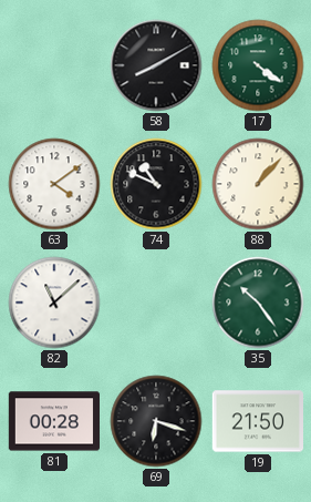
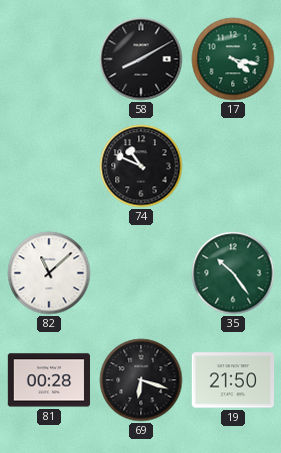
17: 4:21 -> 4:17 (233, 59)
63: 4:09 -> none (54, 184)
88: 1:07 -> none (258, 184)
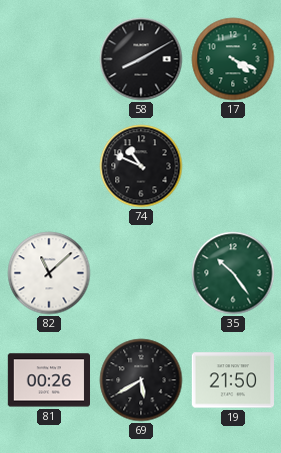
17: 4:17 -> 4:19 (233, 59)
81: 00:28 -> 00:26 (48, 380)
69: 6:18 -> 5:40 (141, 380)
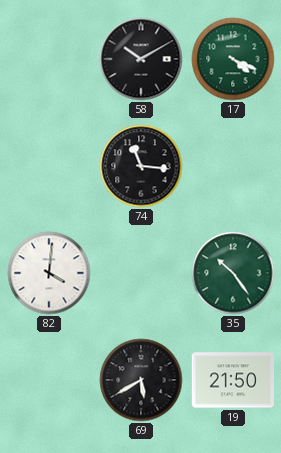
58: 8:10 -> 10:10 (141, 59)
74: 10:49 -> 11:16 (141, 166)
82: 11:08 -> 4:01 (49, 273)
81: 00:26 -> none (48, 380)
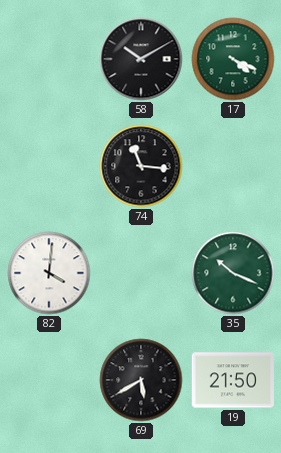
35: 10:24 -> 10:19 (233, 273)
